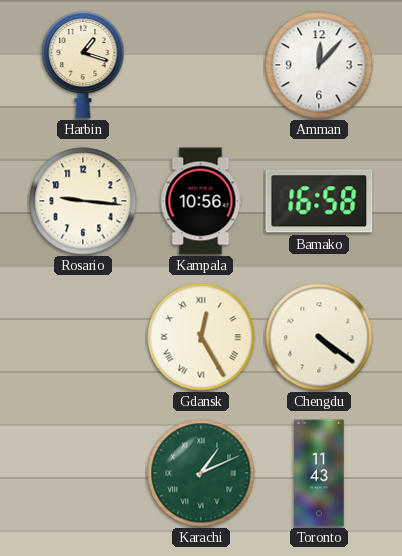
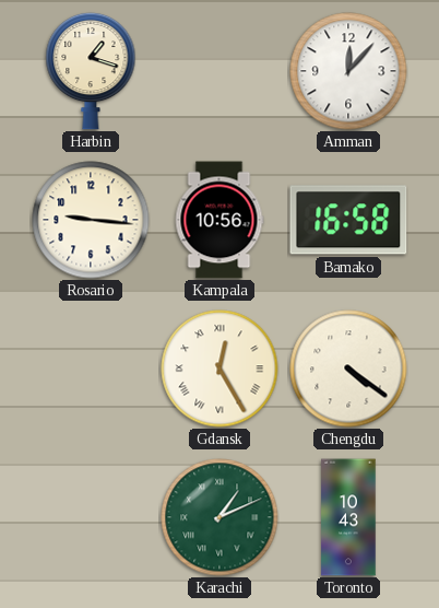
Toronto: 11:43 -> 10:43 (348, 517)
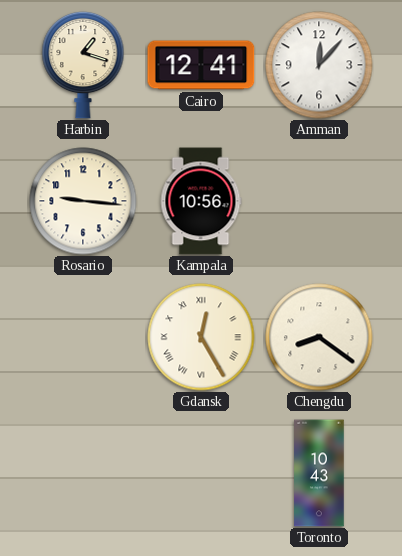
Cairo: none -> 12:41 (201, 65)
Bamako: 16:58 -> none (348, 220)
Chengdu: 4:21 -> 8:21 (319, 337)
Karachi: 1:11 -> none (220, 517)
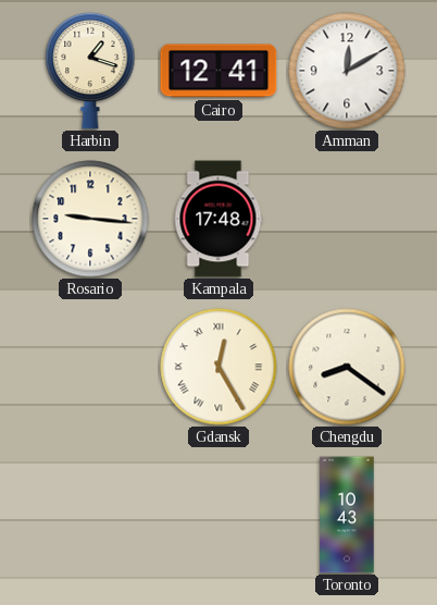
Amman: 12:07 -> 12:10 (347, 71)
Kampala: 10:56 -> 17:48 (218, 219)
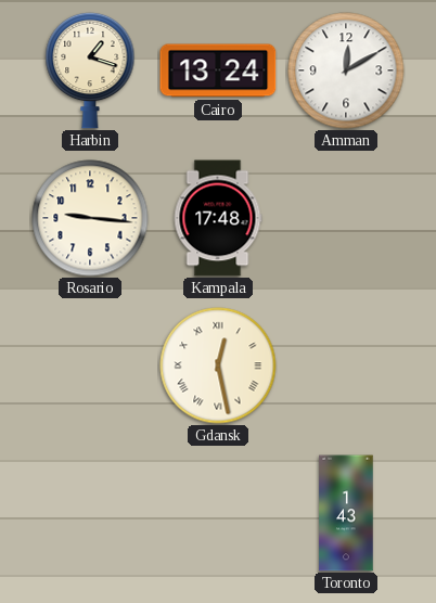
Cairo: 12:41 -> 13:24 (218, 70)
Gdansk: 12:25 -> 12:28 (218, 365)
Chengdu: 8:21 -> none (347, 367)
Toronto: 10:43 -> 1:43 (346, 513)
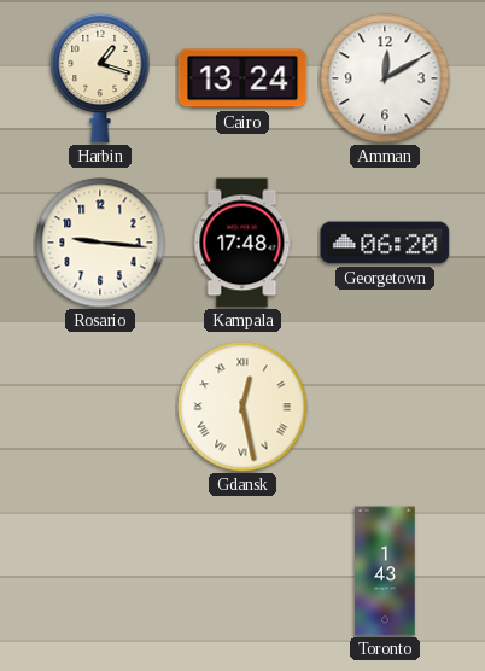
Georgetown: none -> 06:20 (385, 243)
